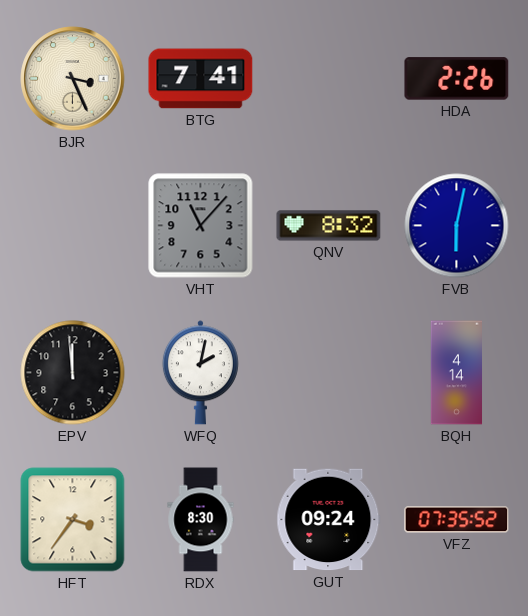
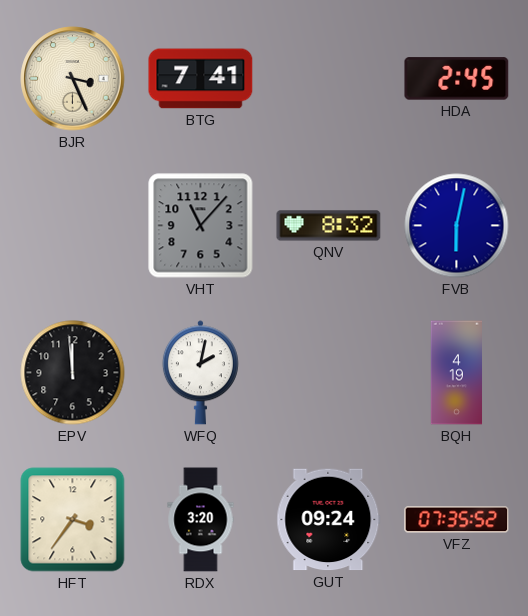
HDA: 2:26 -> 2:45 (457, 79)
BQH: 4:14 -> 4:19 (457, 373)
RDX: 8:30 -> 3:20 (201, 520)
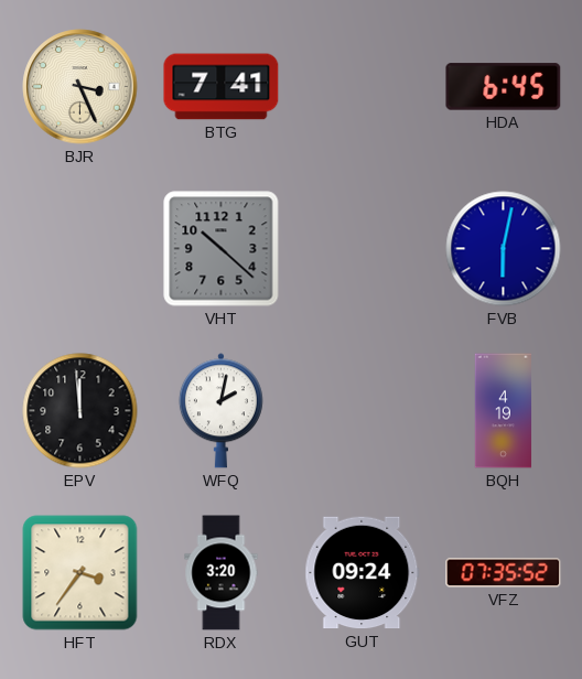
HDA: 2:45 -> 6:45 (504, 87)
VHT: 11:07 -> 10:22 (222, 249)
QNV: 8:32 -> none (329, 226)
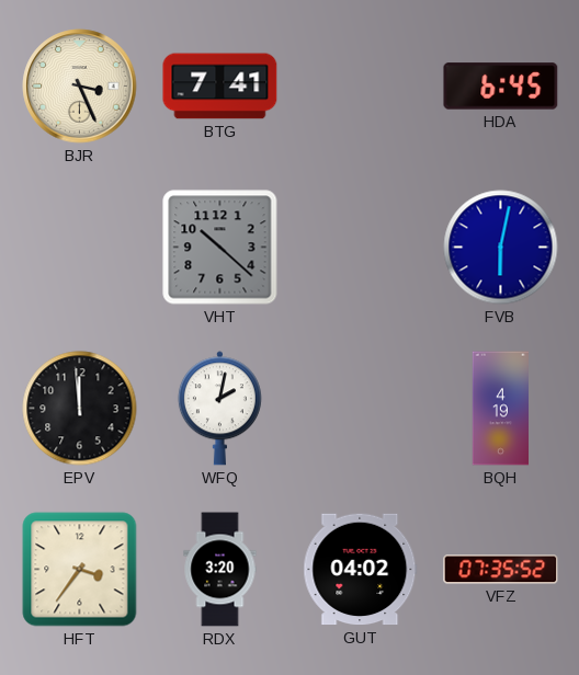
GUT: 09:24 -> 04:02 (361, 570)
